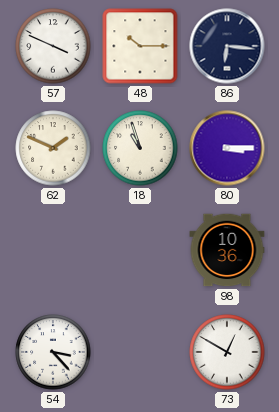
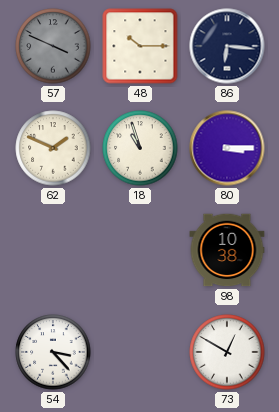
57 dial: white -> grey (53, 46)
98: 10:36 -> 10:38 (227, 250)
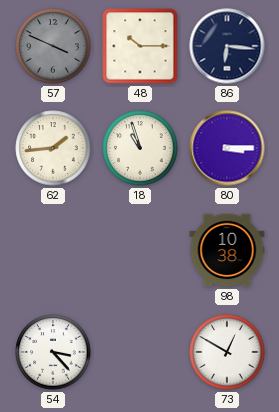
62: 1:49 -> 1:44 (53, 148)
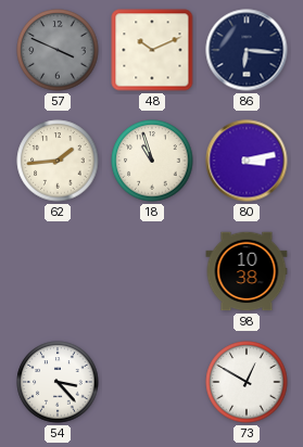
48: 10:15 -> 10:11 (152, 50)
80: 3:15 -> 3:13 (247, 161)
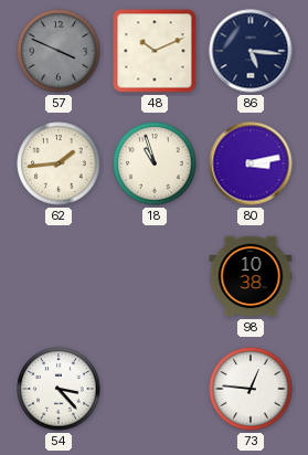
86: 6:16 -> 5:16 (251, 51)
73: 12:50 -> 12:46 (251, 389)
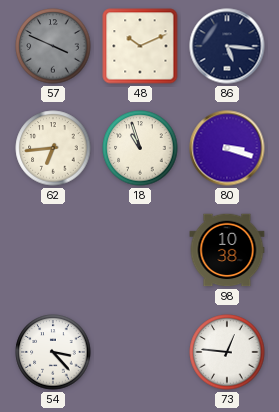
62: 1:44 -> 6:44 (53, 148)
80: 3:13 -> 3:18 (227, 148)
